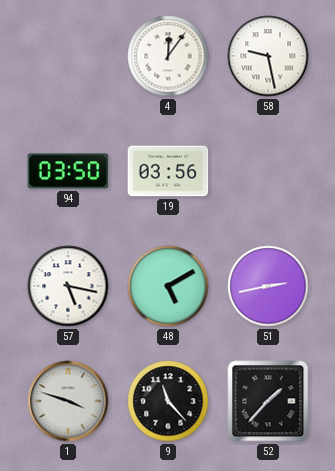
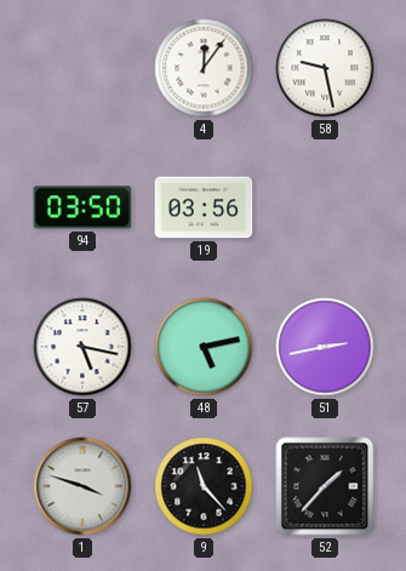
48: 5:10 -> 5:13 (204, 347)
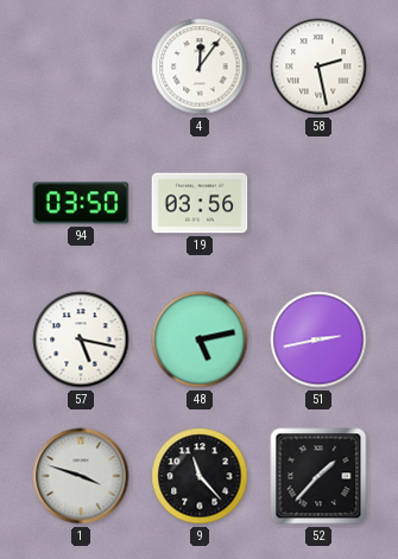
58: 9:28 -> 2:28 (318, 66)
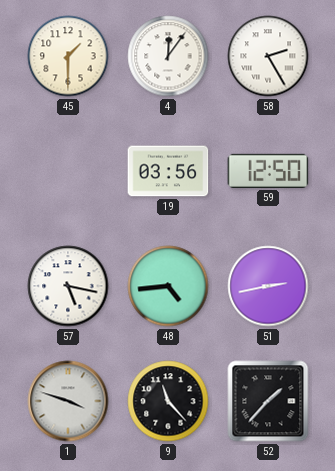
45: none -> 1:30 (68, 56)
58: 2:28 -> 2:25 (268, 56)
94: 03:50 -> none (81, 203)
59: none -> 12:50 (268, 171)
48: 5:13 -> 4:44 (168, 286)
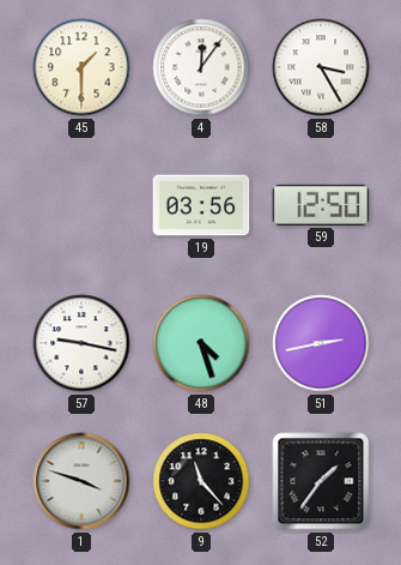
58: 2:25 -> 3:25 (321, 67)
57: 5:17 -> 9:17 (81, 343)
48: 4:44 -> 4:27 (201, 343)
52: 1:37 -> 1:36 (321, 481)
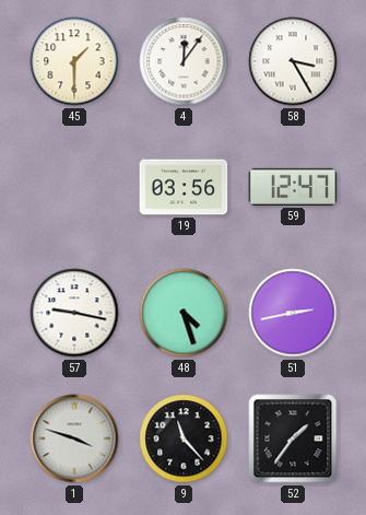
59: 12:50 -> 12:47 (293, 187)
